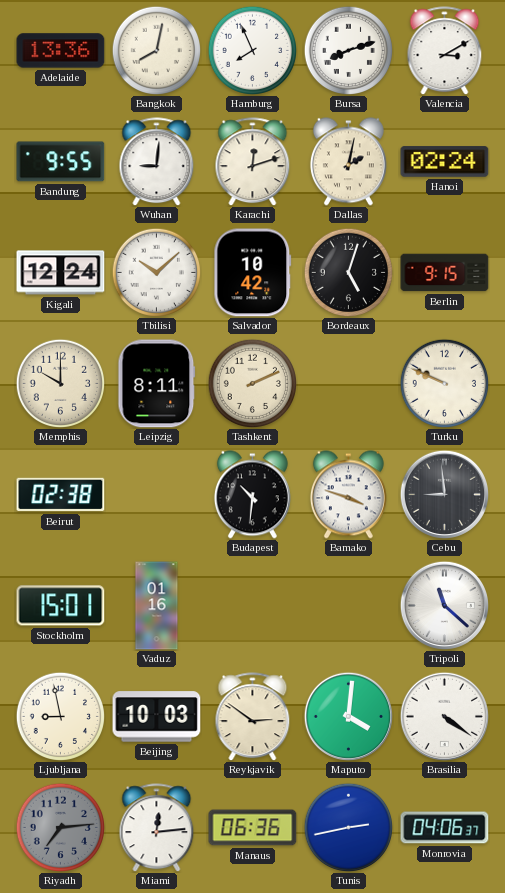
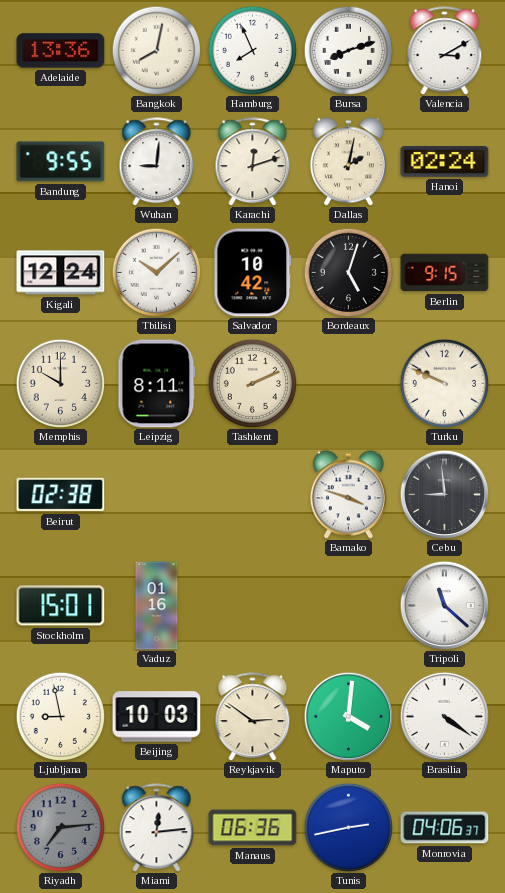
Budapest: 10:31 -> none (252, 495)
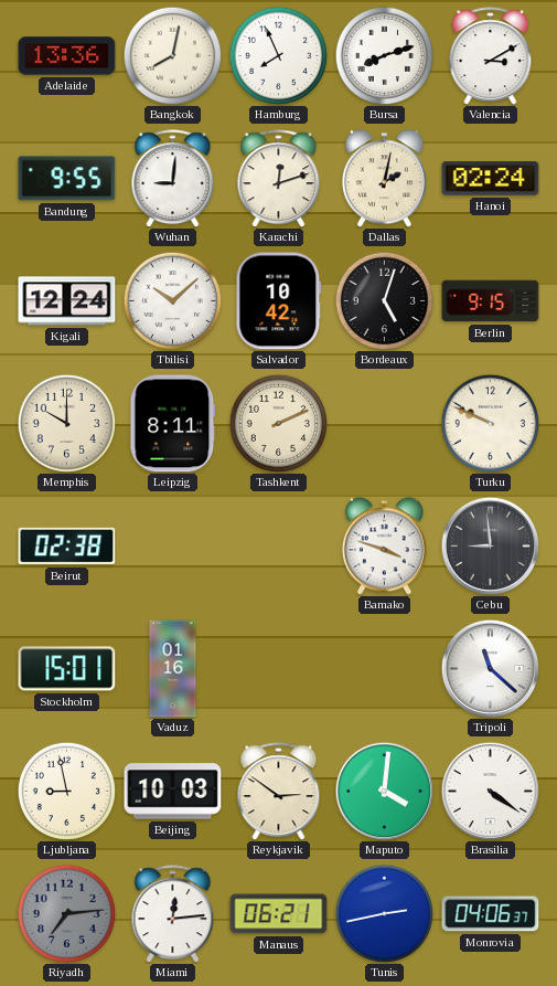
Manaus: 06:36 -> 06:21 (279, 914)
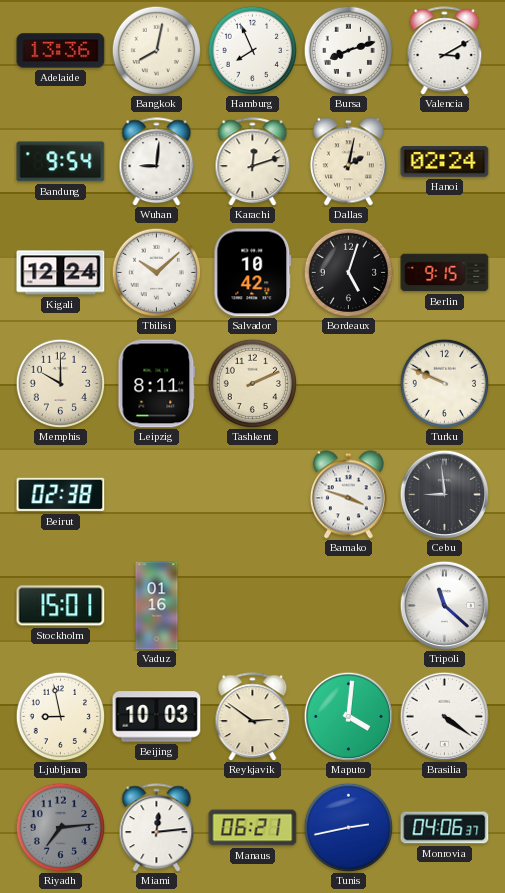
Bandung: 9:55 -> 9:54 (61, 162)
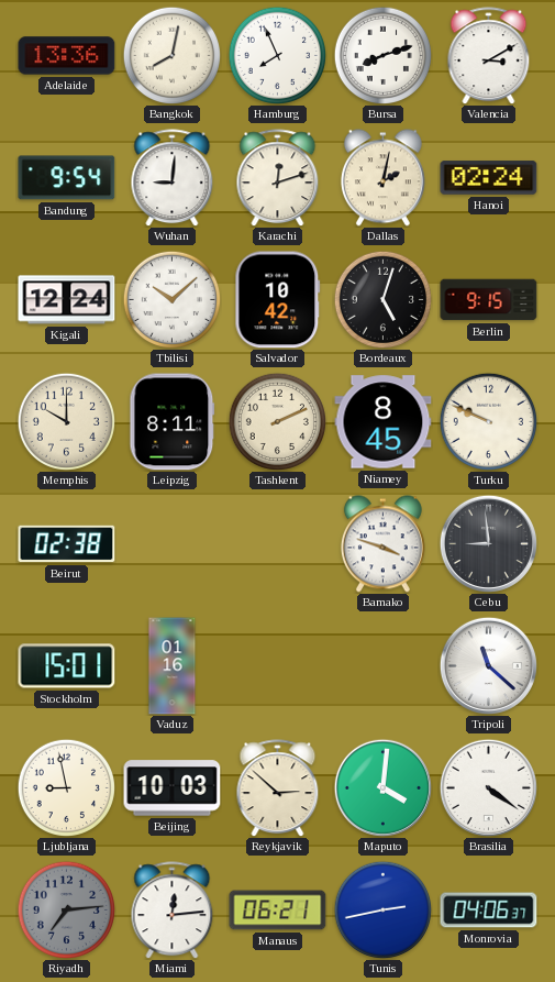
Niamey: none -> 8:45 (384, 422)
Reykjavik: 2:51 -> 2:52 (278, 788)
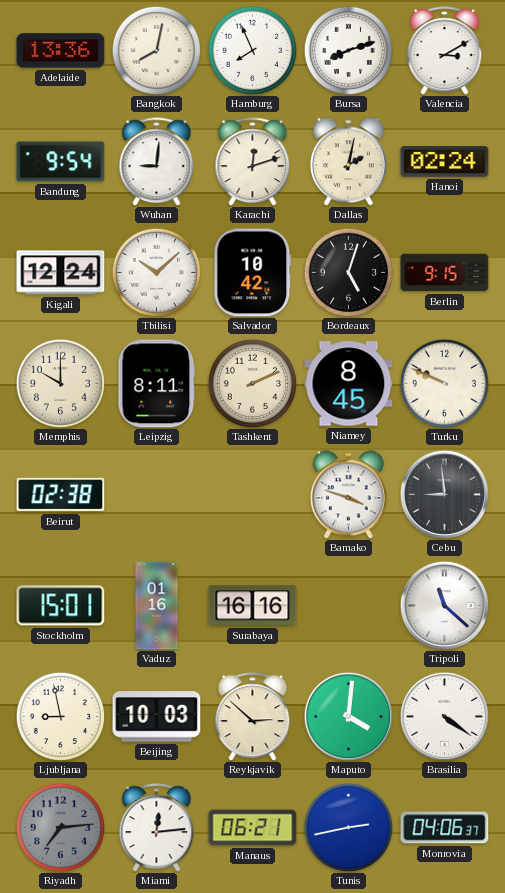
Surabaya: none -> 16:16 (253, 606)
